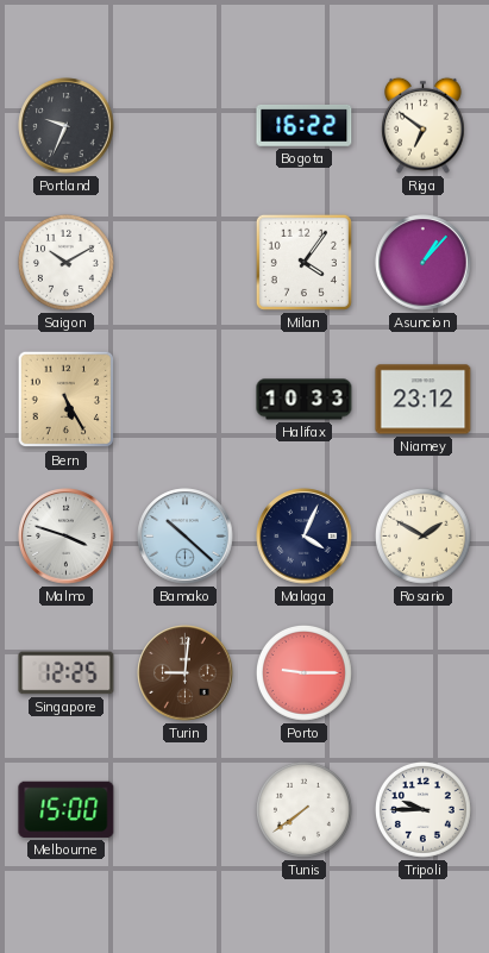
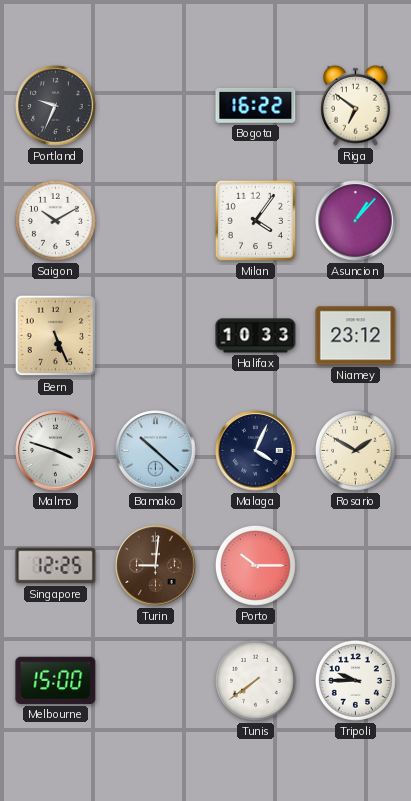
Bern: 5:25 -> 5:26 (56, 336)
Porto: 9:15 -> 10:15 (255, 565)
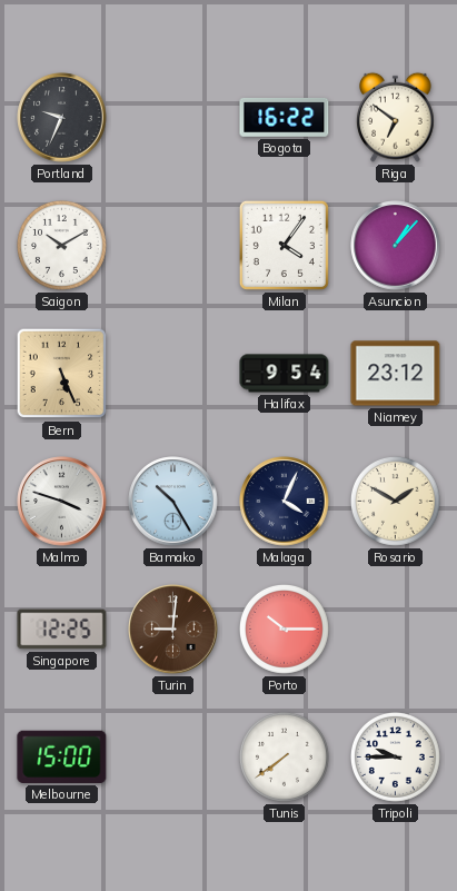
Halifax: 10:33 -> 9:54 (285, 374)
Bamako: 10:22 -> 10:25 (173, 502)
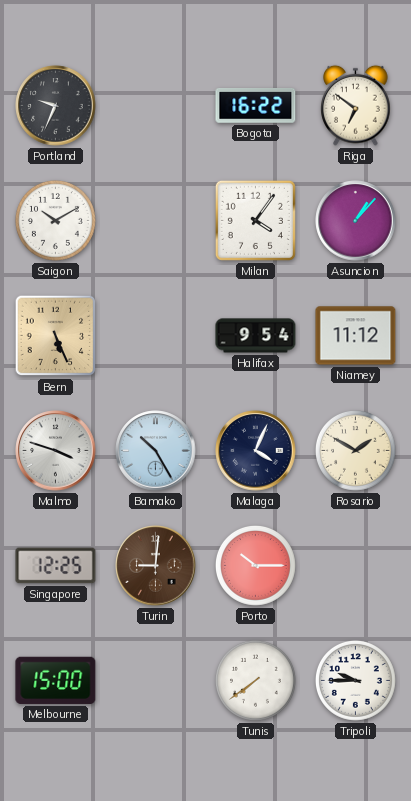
Niamey: 23:12 -> 11:12 (356, 336)
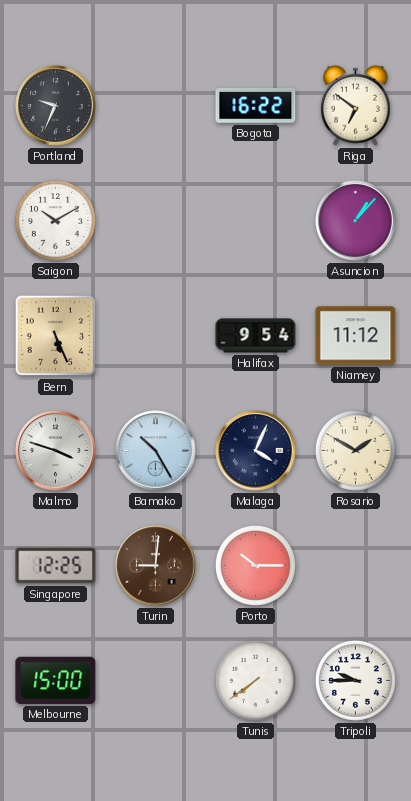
Milan: 4:06 -> none (255, 220)
